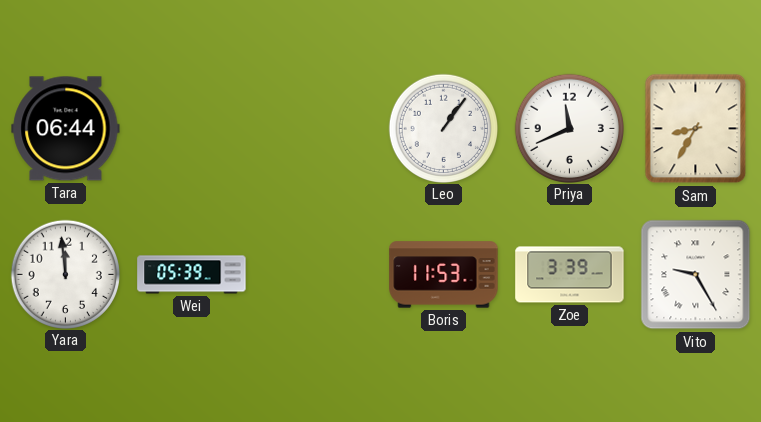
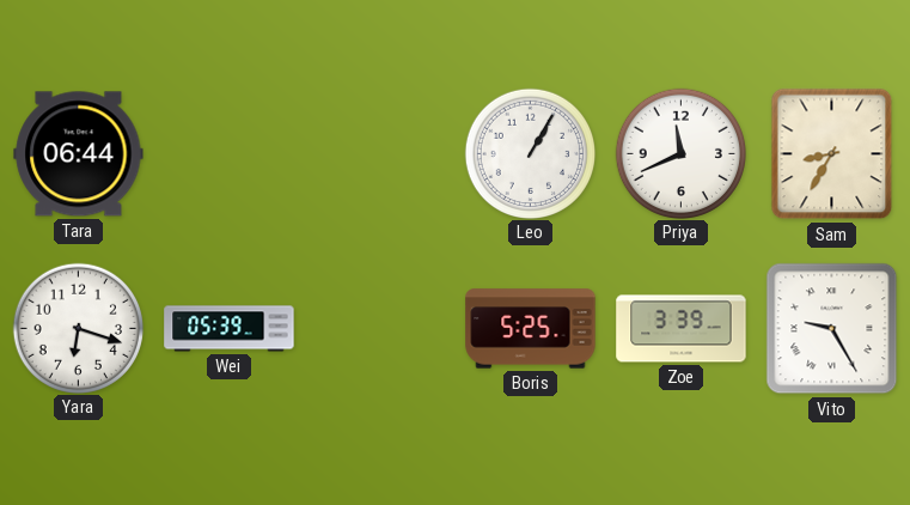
Leo: 1:06 -> 1:05 (530, 153)
Yara: 11:59 -> 6:18 (78, 328)
Boris: 11:53 -> 5:25 (531, 329)
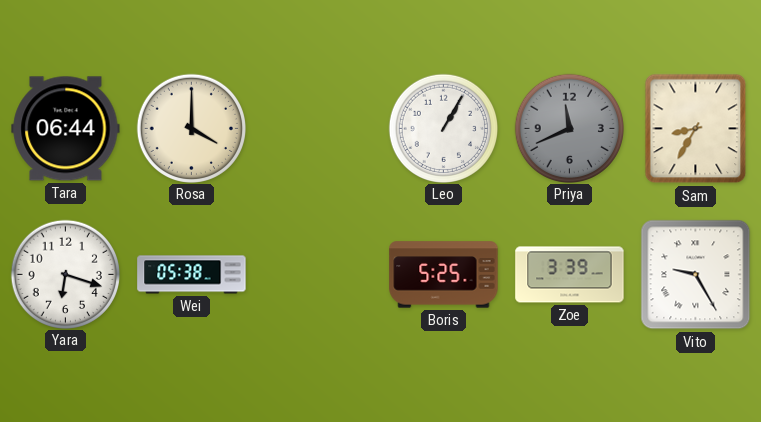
Rosa: none -> 4:00 (191, 128)
Priya dial: white -> grey (569, 128)
Wei: 05:39 -> 05:38 (192, 275)
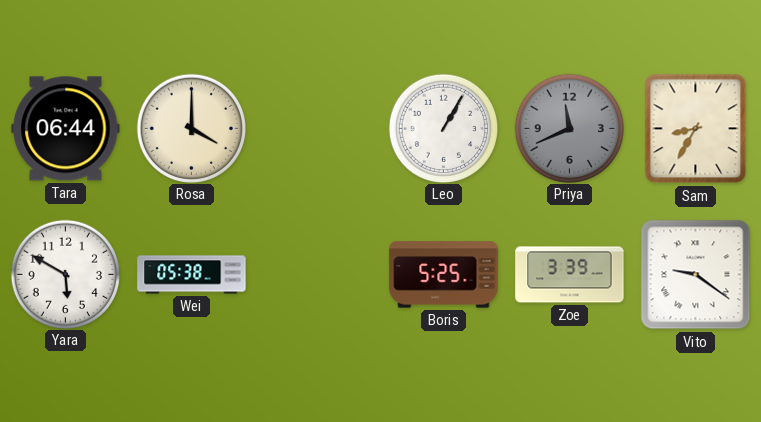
Yara: 6:18 -> 5:50 (65, 274)
Vito: 9:25 -> 9:21 (696, 275)
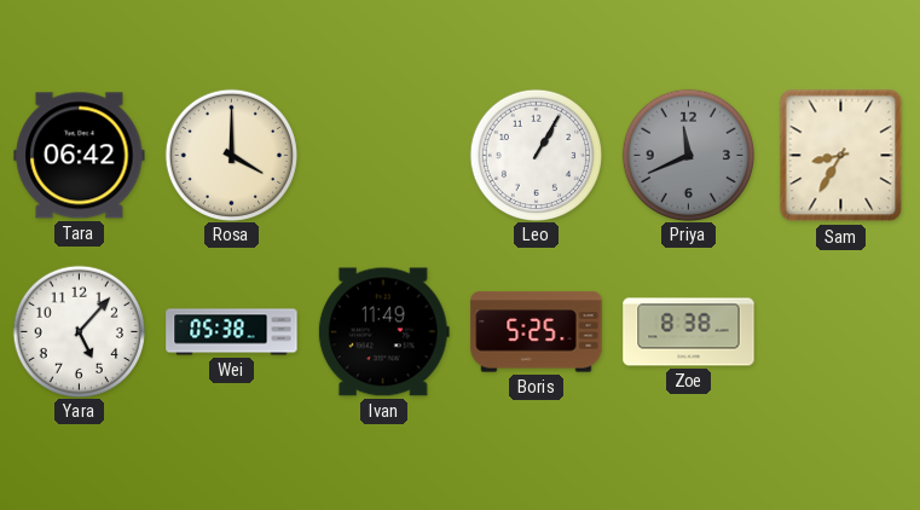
Tara: 06:44 -> 06:42 (80, 156)
Yara: 5:50 -> 5:07 (79, 331)
Ivan: none -> 11:49 (383, 332)
Zoe: 3:39 -> 8:38 (689, 332)
Vito: 9:21 -> none (696, 275)
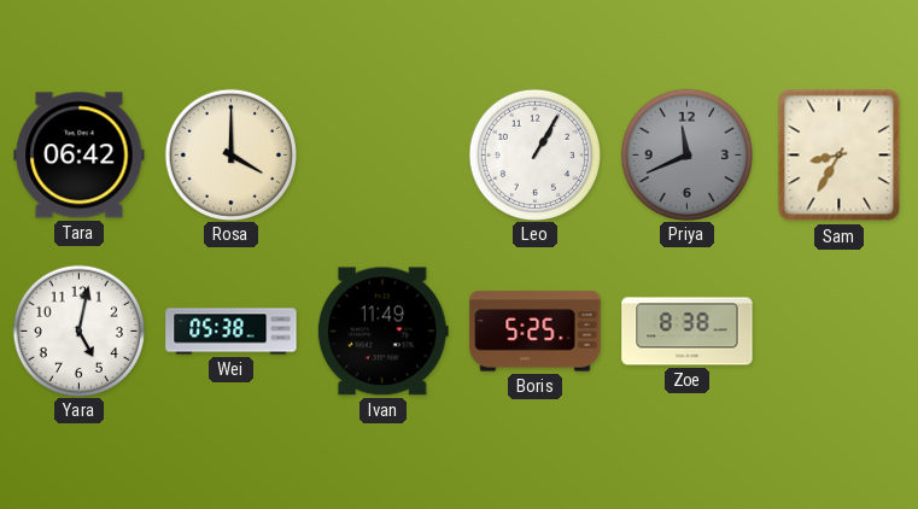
Yara: 5:07 -> 5:02 (78, 330)
